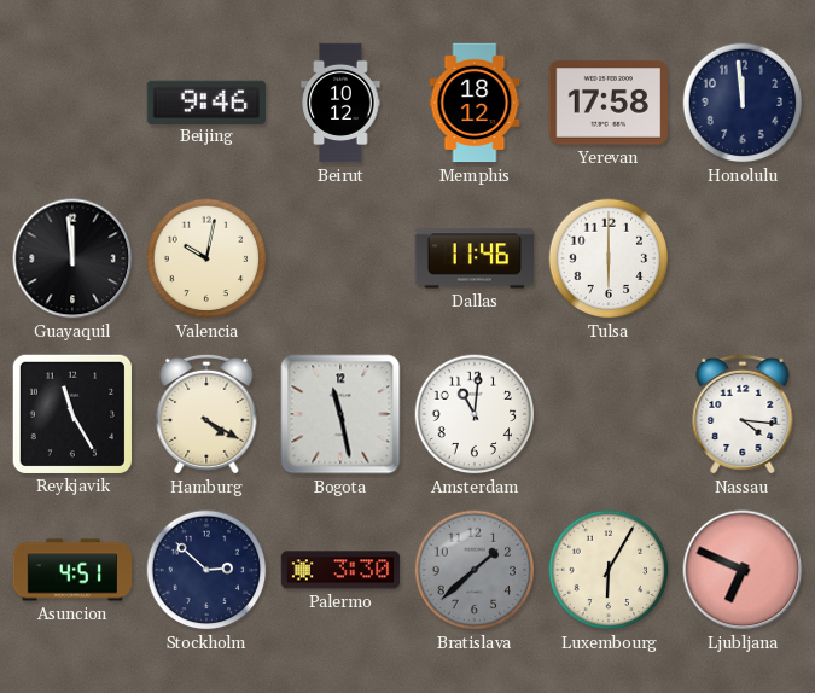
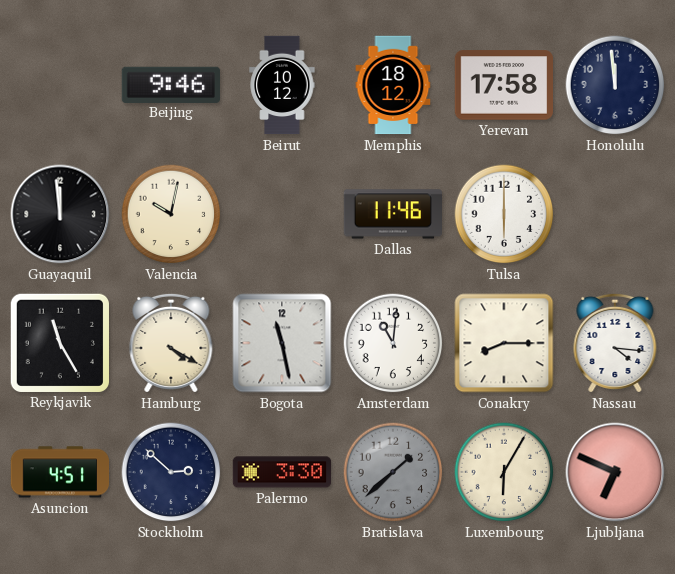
Conakry: none -> 8:15 (504, 343)
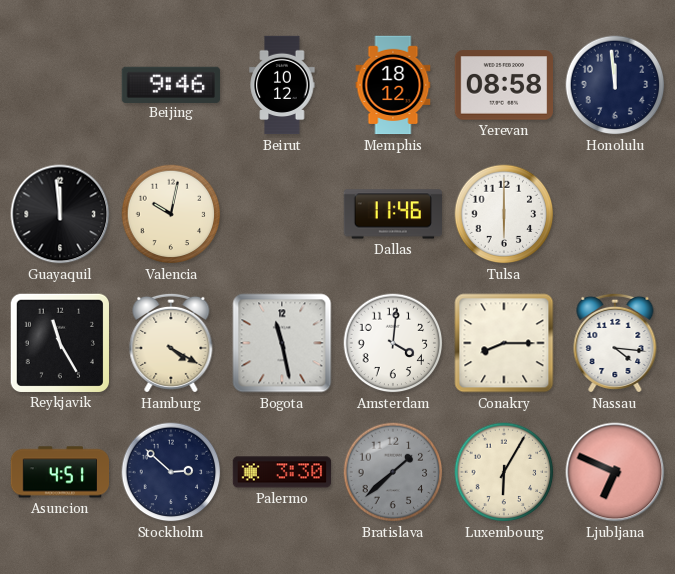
Yerevan: 17:58 -> 08:58 (503, 85)
Amsterdam: 11:01 -> 4:01 (393, 343)
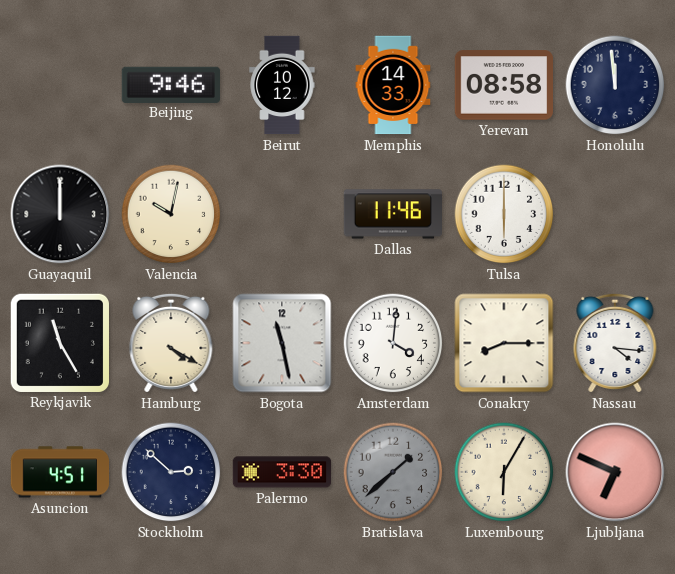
Memphis: 18:12 -> 14:33 (393, 85)
Guayaquil: 11:59 -> 12:00 (60, 214)
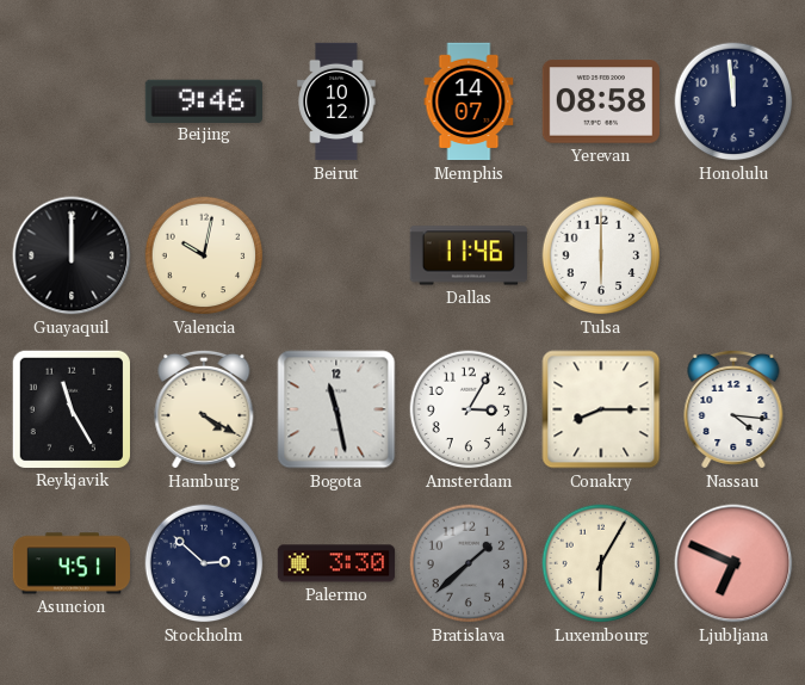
Memphis: 14:33 -> 14:07 (469, 101)
Amsterdam: 4:01 -> 3:05 (469, 409)
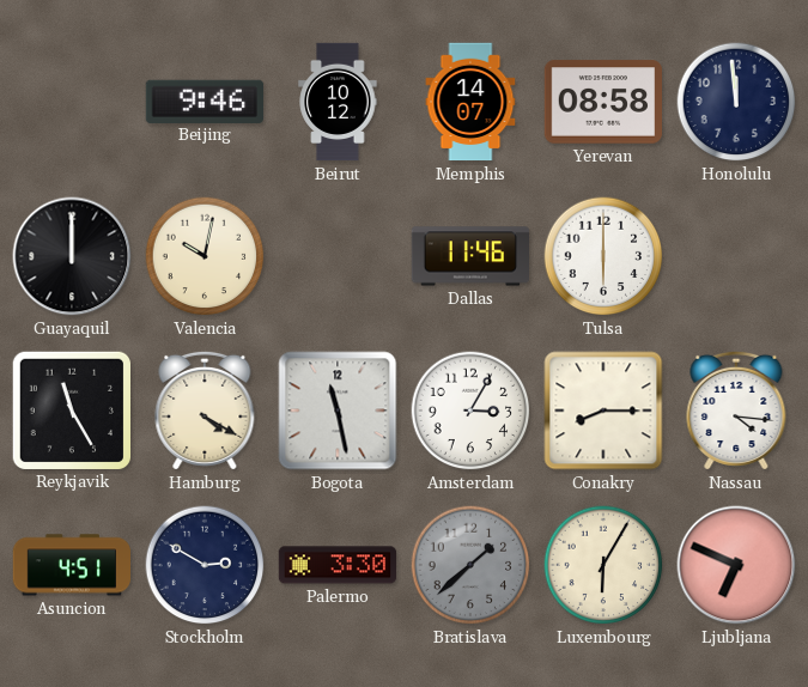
Stockholm: 2:52 -> 2:50 (205, 565)
